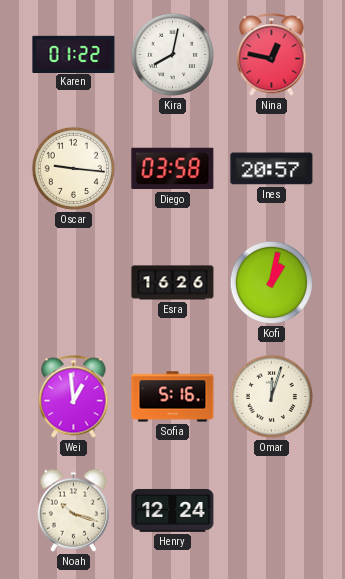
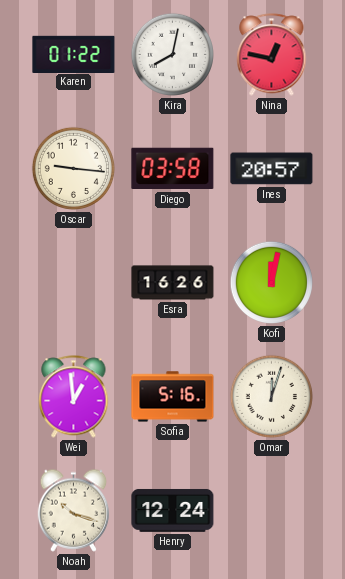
Kofi: 1:02 -> 12:02 (271, 282)
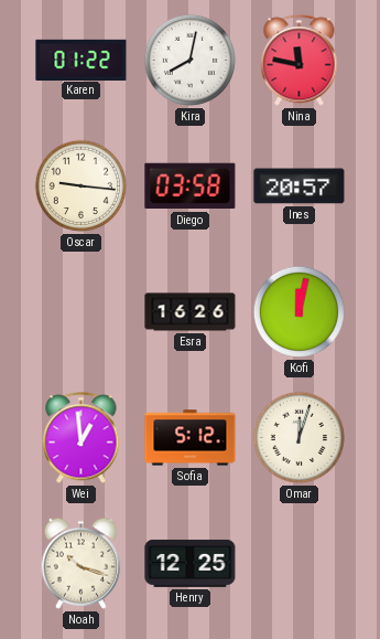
Nina: 12:47 -> 11:47 (300, 61)
Sofia: 5:16 -> 5:12 (191, 438)
Henry: 12:24 -> 12:25 (191, 563)
